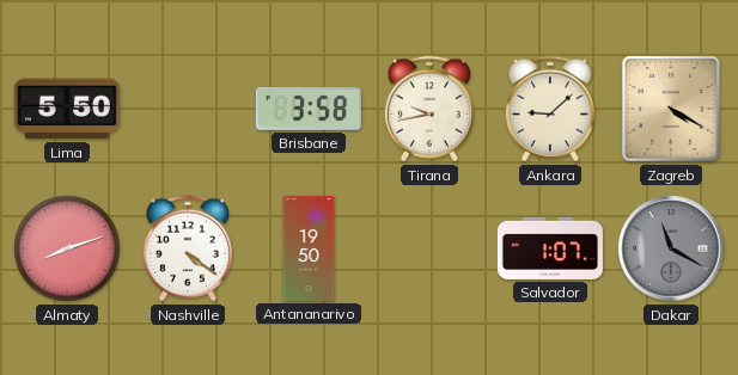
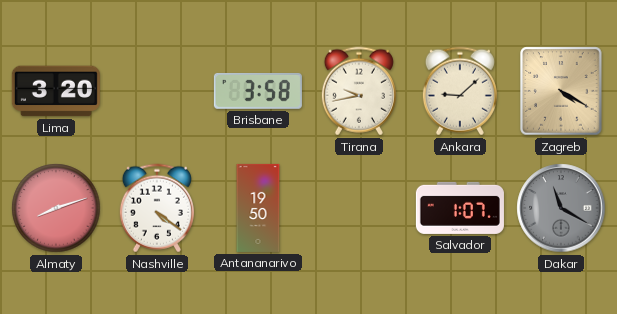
Lima: 5:50 -> 3:20 (56, 91)
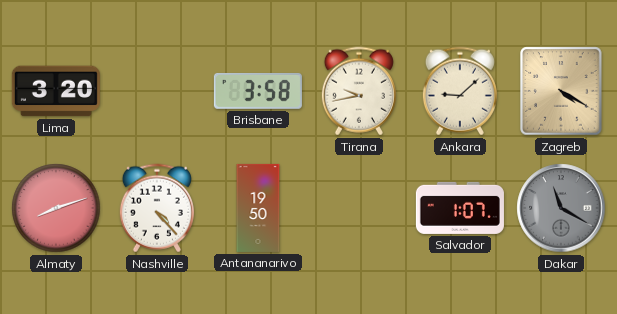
Nashville: 4:21 -> 4:23 (157, 208)
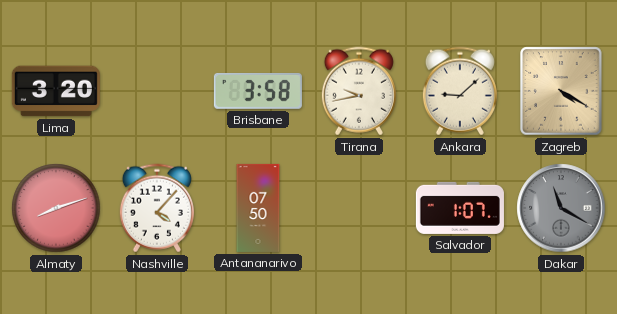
Nashville: 4:23 -> 4:07 (157, 208)
Antananarivo: 19:50 -> 07:50 (258, 208)
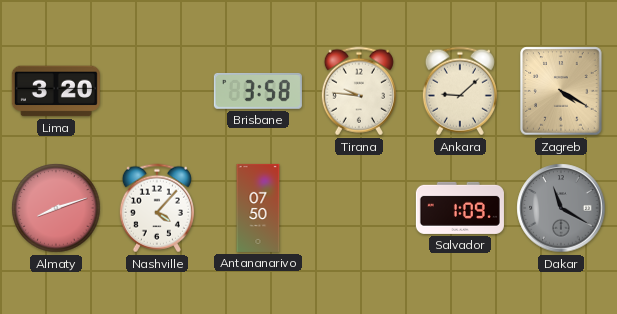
Tirana: 9:43 -> 9:46 (359, 91)
Salvador: 1:07 -> 1:09 (460, 208)
